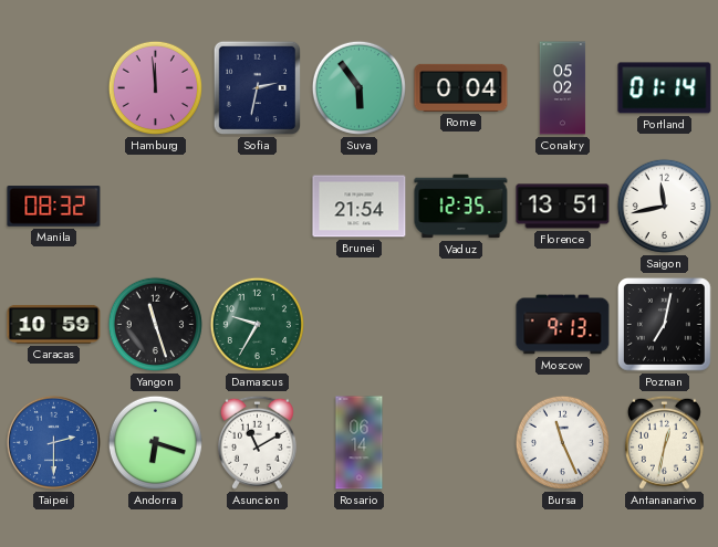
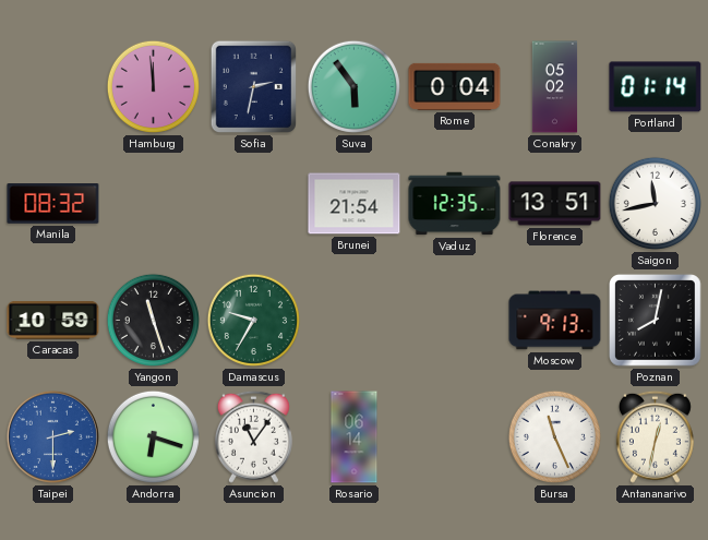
Poznan: 7:02 -> 8:02 (656, 321)
Asuncion: 11:10 -> 11:06 (253, 436)
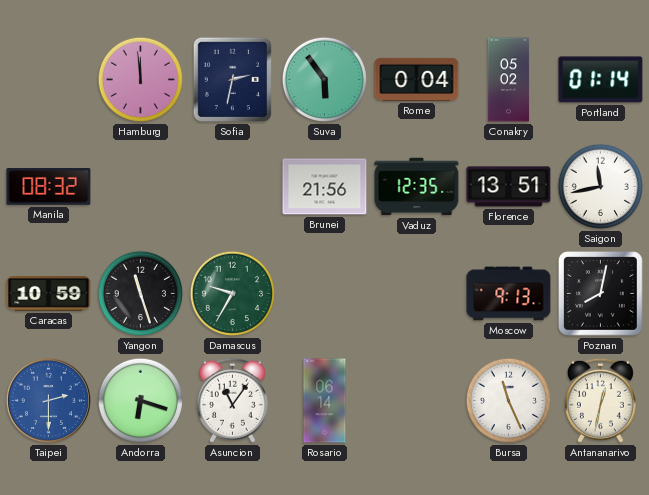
Brunei: 21:54 -> 21:56 (325, 187)
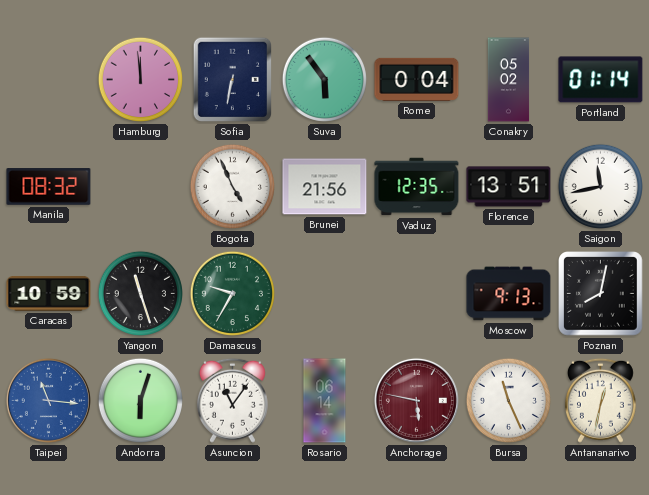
Sofia: 2:32 -> 6:32 (232, 80)
Bogota: none -> 4:56 (232, 186)
Taipei: 2:30 -> 11:16 (48, 400)
Andorra: 6:18 -> 6:03 (140, 400)
Anchorage: none -> 5:47 (416, 400)
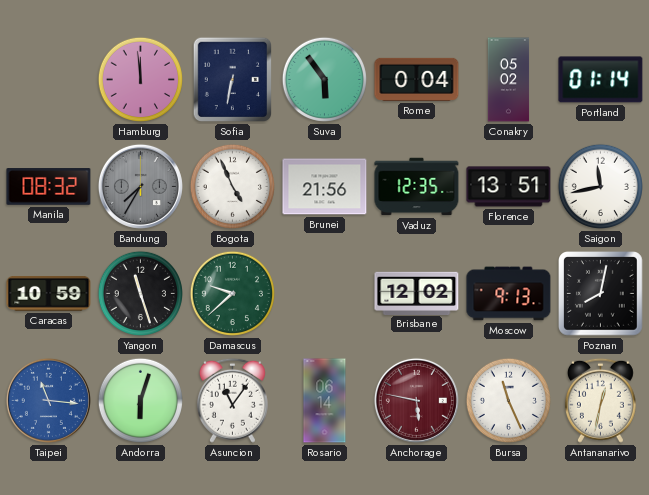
Bandung: none -> 7:35 (140, 186)
Damascus: 9:35 -> 9:38 (232, 293)
Brisbane: none -> 12:02 (417, 293)
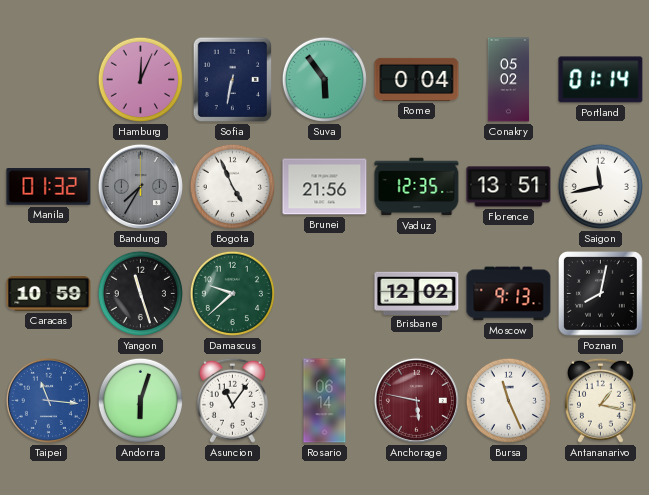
Hamburg: 11:59 -> 12:04 (140, 79)
Manila: 08:32 -> 01:32 (49, 187)
Antananarivo: 12:32 -> 1:17 (600, 400)
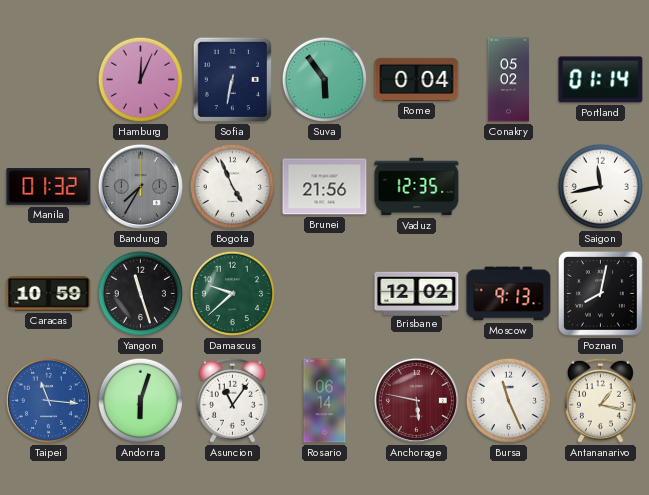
Florence: 13:51 -> none (509, 187)
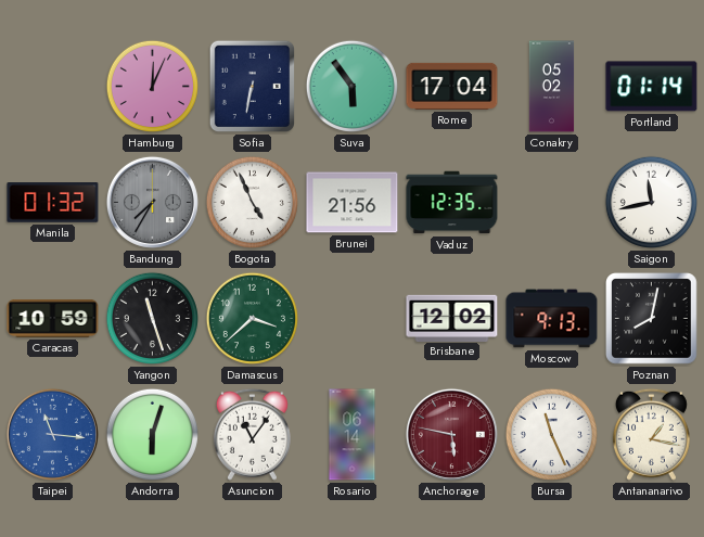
Rome: 0:04 -> 17:04 (452, 86)
Damascus: 9:38 -> 3:38 (252, 318)
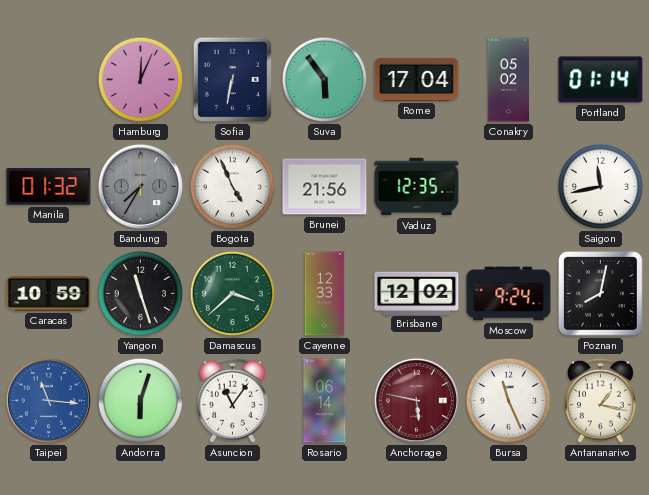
Cayenne: none -> 12:33 (325, 294)
Moscow: 9:13 -> 9:24 (509, 294)
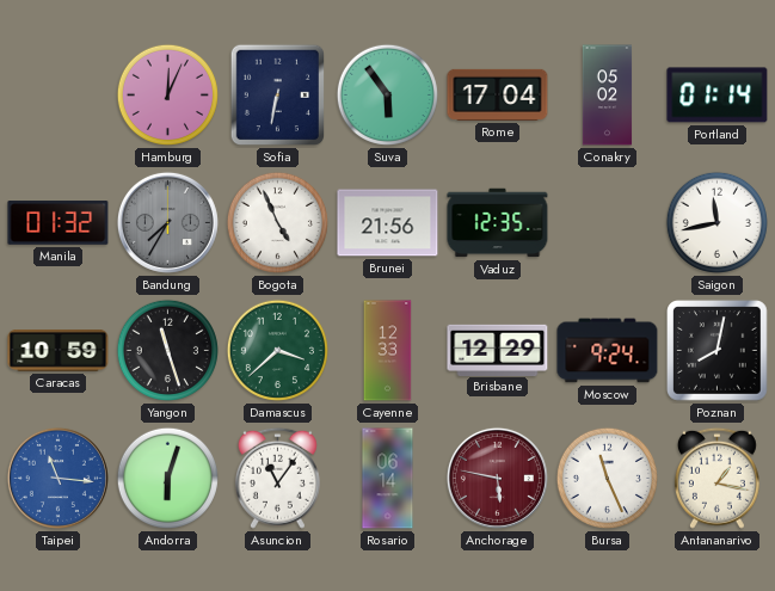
Brisbane: 12:02 -> 12:29 (498, 350)
